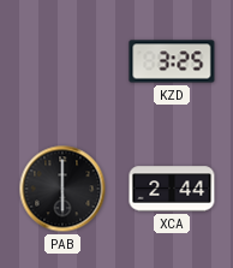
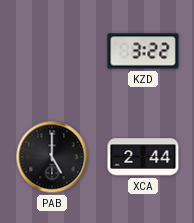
KZD: 3:25 -> 3:22 (143, 51)
PAB: 6:00 -> 5:00 (52, 157)
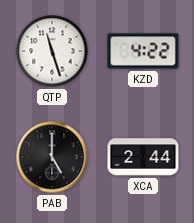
QTP: none -> 11:27 (52, 51)
KZD: 3:22 -> 4:22 (143, 51)
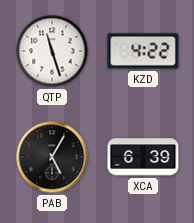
PAB: 5:00 -> 5:05 (52, 157)
XCA: 2:44 -> 6:39 (143, 157)
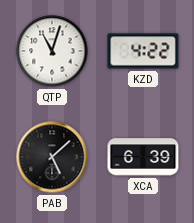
QTP: 11:27 -> 11:03 (52, 51)
PAB: 5:05 -> 5:08 (52, 157)
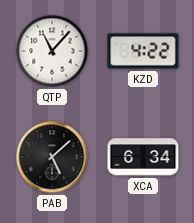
QTP: 11:03 -> 11:07 (52, 51)
XCA: 6:39 -> 6:34 (143, 157)
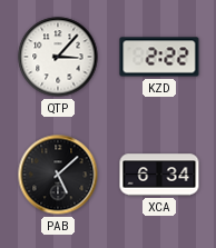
QTP: 11:07 -> 3:07 (58, 57)
KZD: 4:22 -> 2:22 (159, 57)
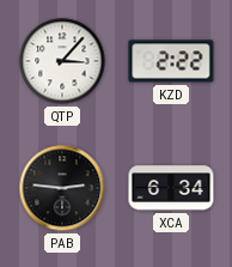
PAB: 5:08 -> 2:46 (62, 188)
